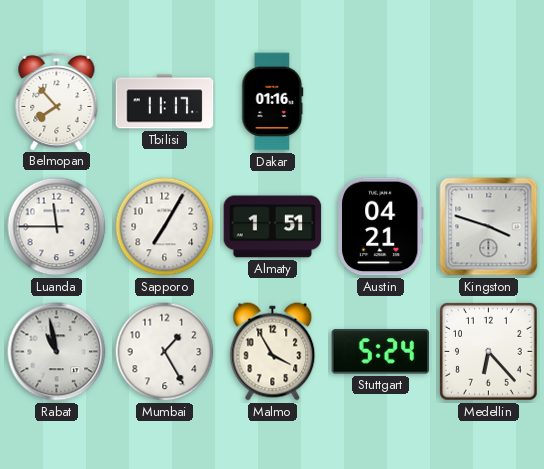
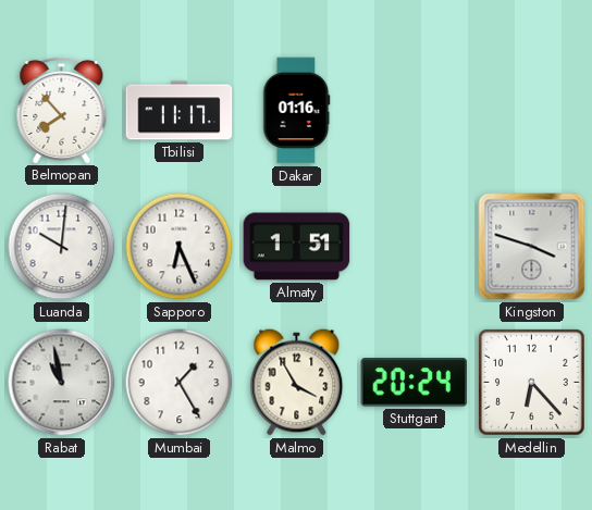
Luanda: 11:45 -> 10:01 (62, 247)
Sapporo: 7:05 -> 6:26 (180, 247)
Austin: 04:21 -> none (380, 227)
Stuttgart: 5:24 -> 20:24 (415, 383)
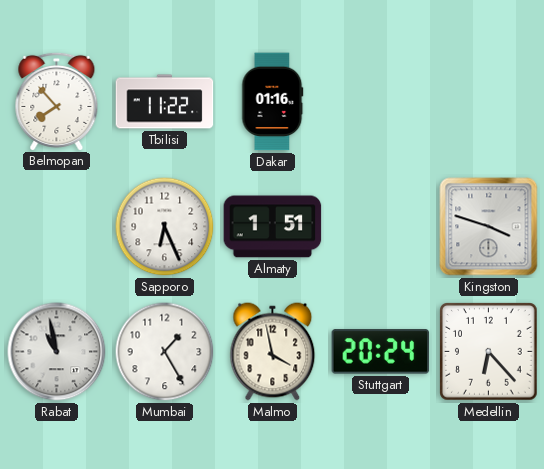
Tbilisi: 11:17 -> 11:22 (165, 102)
Luanda: 10:01 -> none (62, 247)
Malmo: 3:55 -> 3:58 (273, 352)
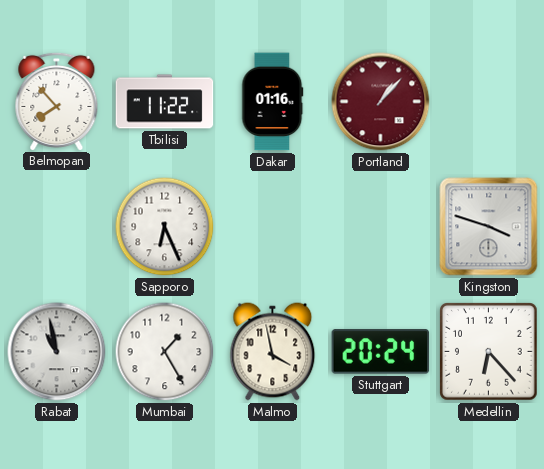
Portland: none -> 1:07 (381, 102)
Almaty: 1:51 -> none (273, 227)
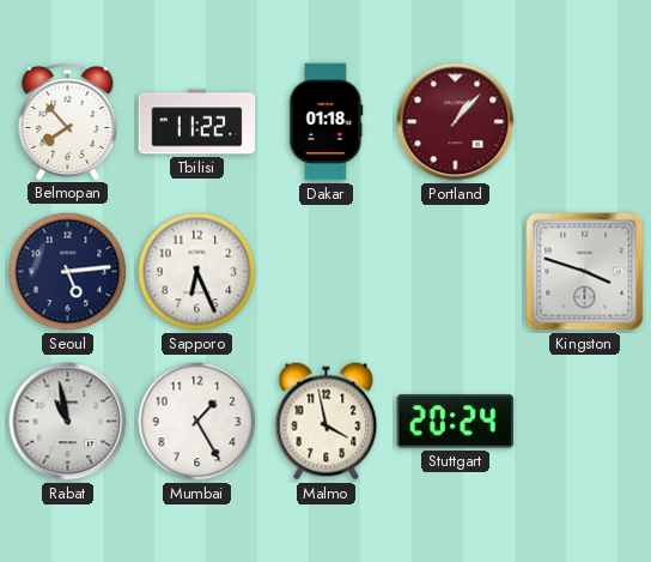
Dakar: 01:16 -> 01:18 (327, 122)
Seoul: none -> 5:14 (68, 272)
Medellin: 6:23 -> none (489, 352)
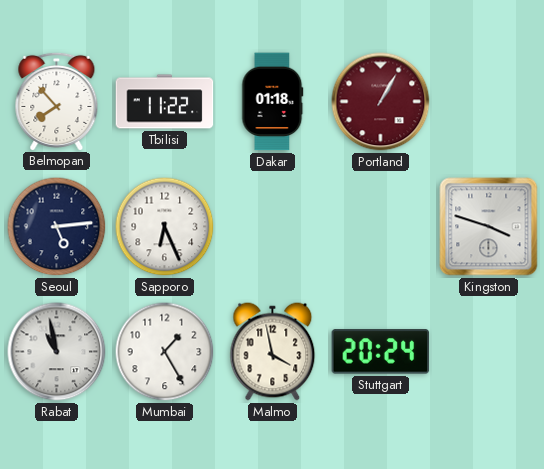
Portland: 1:07 -> 1:05 (381, 102)
